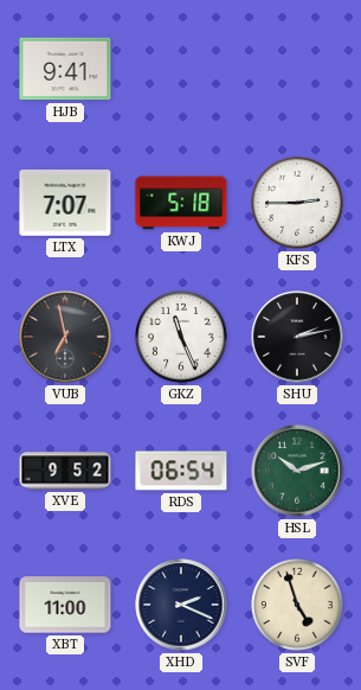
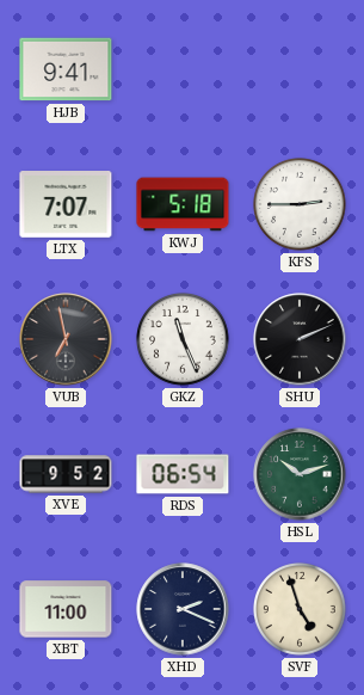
SHU: 2:13 -> 2:11 (300, 339)
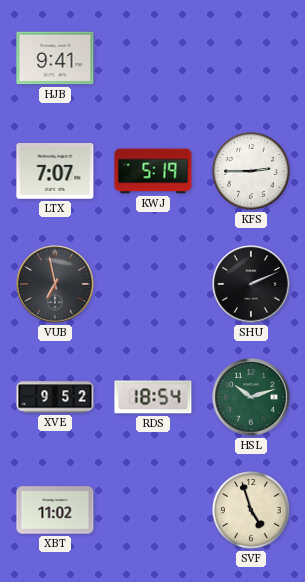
KWJ: 5:18 -> 5:19 (153, 171)
GKZ: 11:26 -> none (184, 340)
RDS: 06:54 -> 18:54 (153, 397)
XBT: 11:00 -> 11:02 (55, 510)
XHD: 2:19 -> none (183, 609)
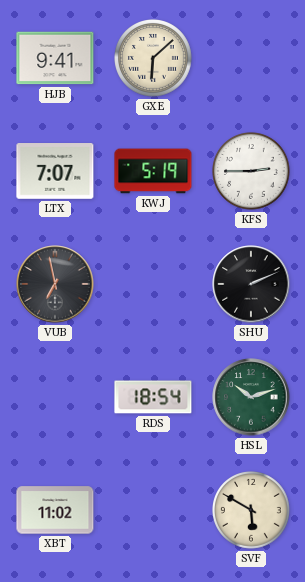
GXE: none -> 6:08 (154, 59)
XVE: 9:52 -> none (55, 397)
SVF: 4:57 -> 5:50 (252, 511)
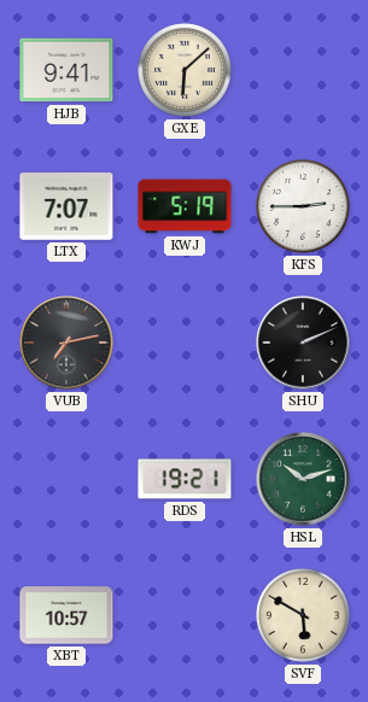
VUB: 6:58 -> 7:13 (66, 343)
RDS: 18:54 -> 19:21 (185, 479)
XBT: 11:02 -> 10:57 (66, 615)
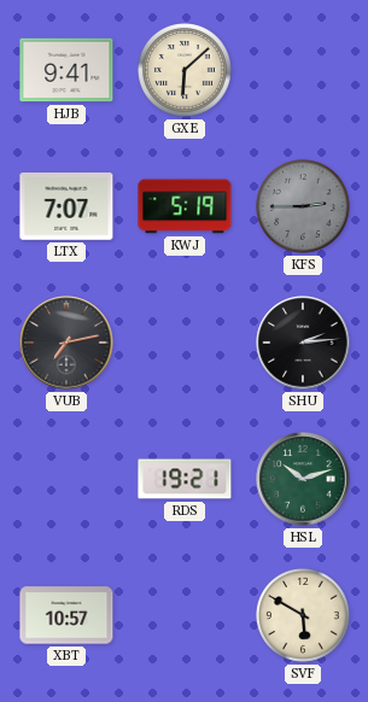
KFS dial: white -> grey (304, 207)
SHU: 2:11 -> 2:14 (303, 343)
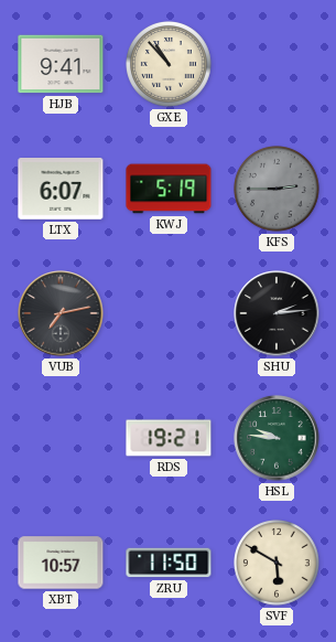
GXE: 6:08 -> 10:53 (170, 65)
LTX: 7:07 -> 6:07 (61, 190)
HSL: 10:12 -> 9:46 (277, 438)
ZRU: none -> 11:50 (169, 563)
